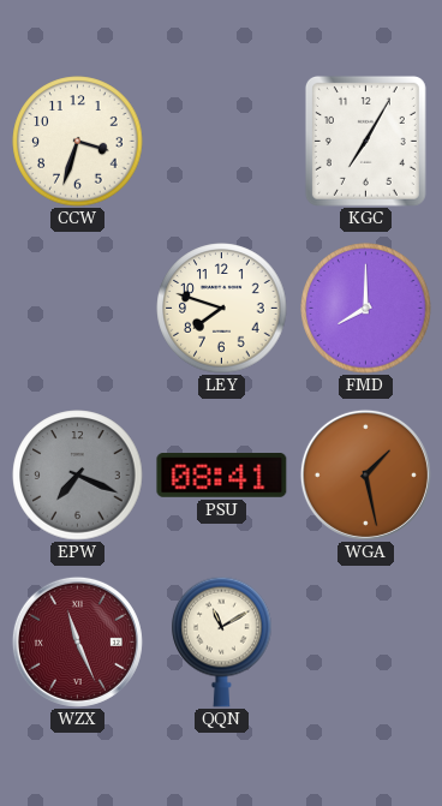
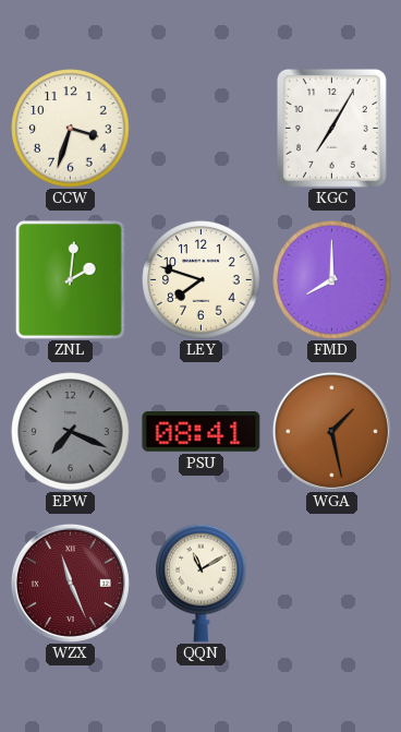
ZNL: none -> 2:01 (70, 279)
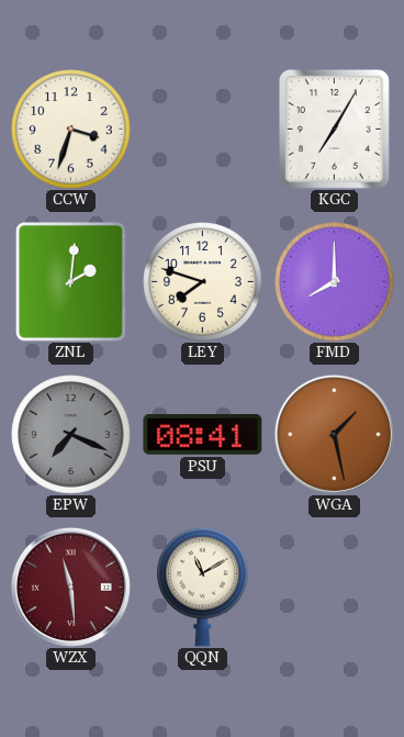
WZX: 11:26 -> 11:29 (70, 587)
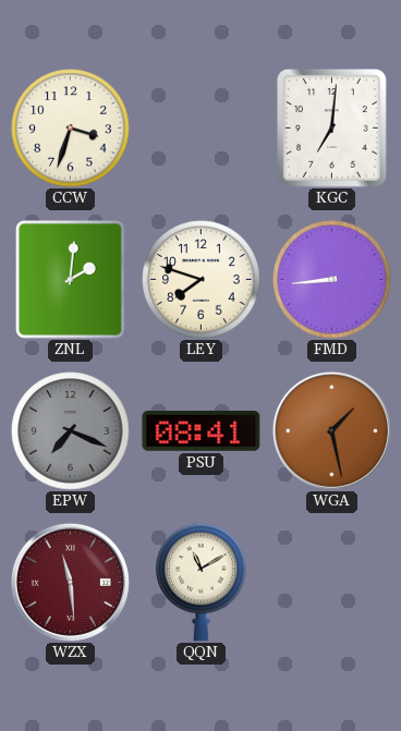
KGC: 7:05 -> 7:01 (331, 127)
FMD: 8:00 -> 8:44 (332, 280)
